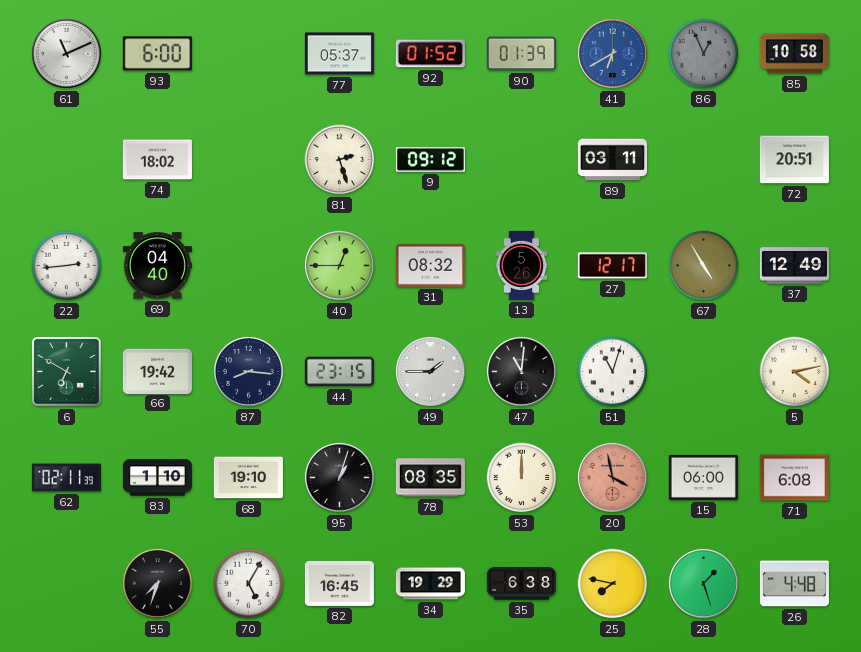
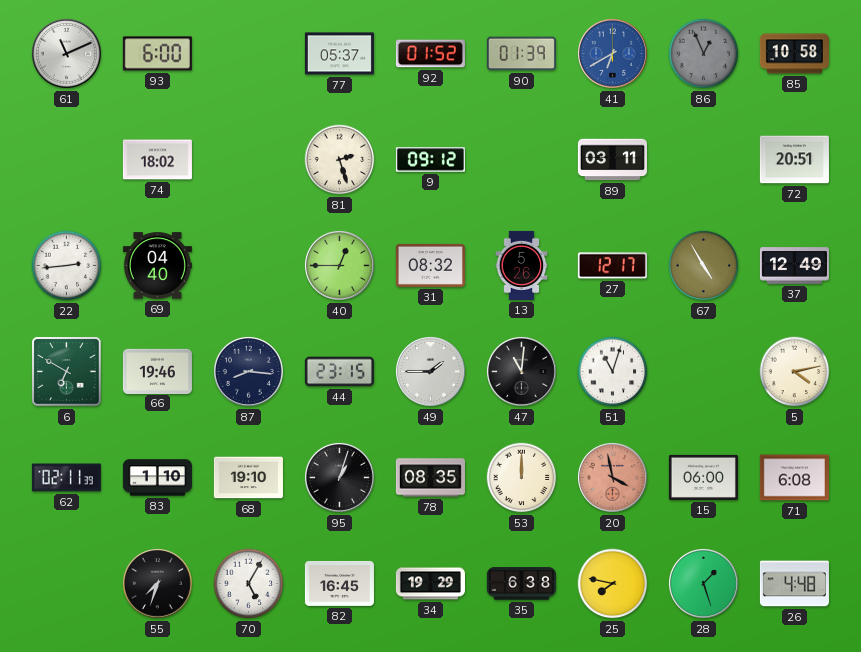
66: 19:42 -> 19:46 (157, 371)
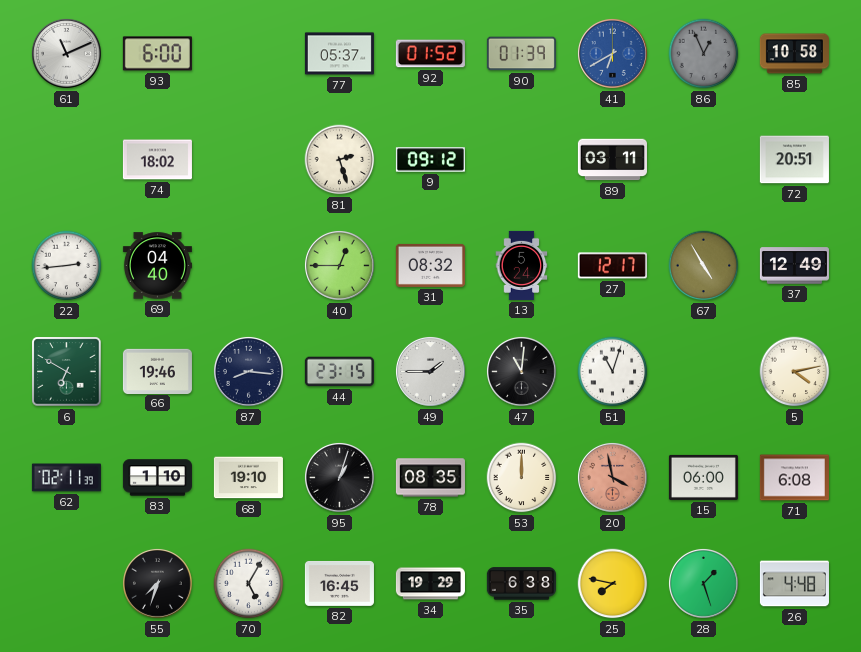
13: 5:26 -> 5:24 (522, 265)
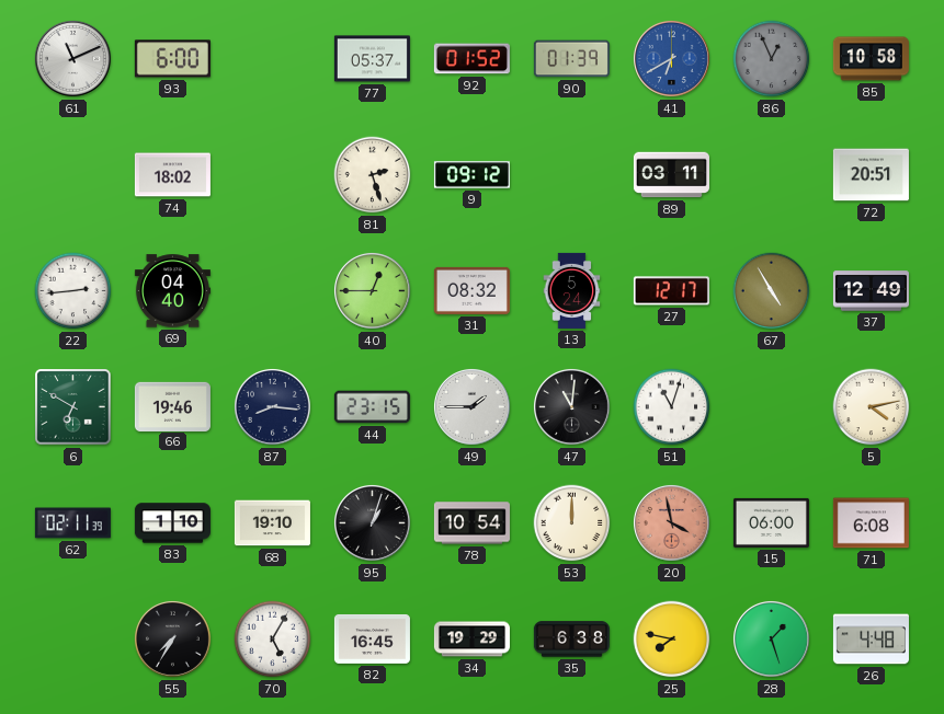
78: 08:35 -> 10:54 (471, 523)
55: 7:33 -> 7:35 (172, 638)
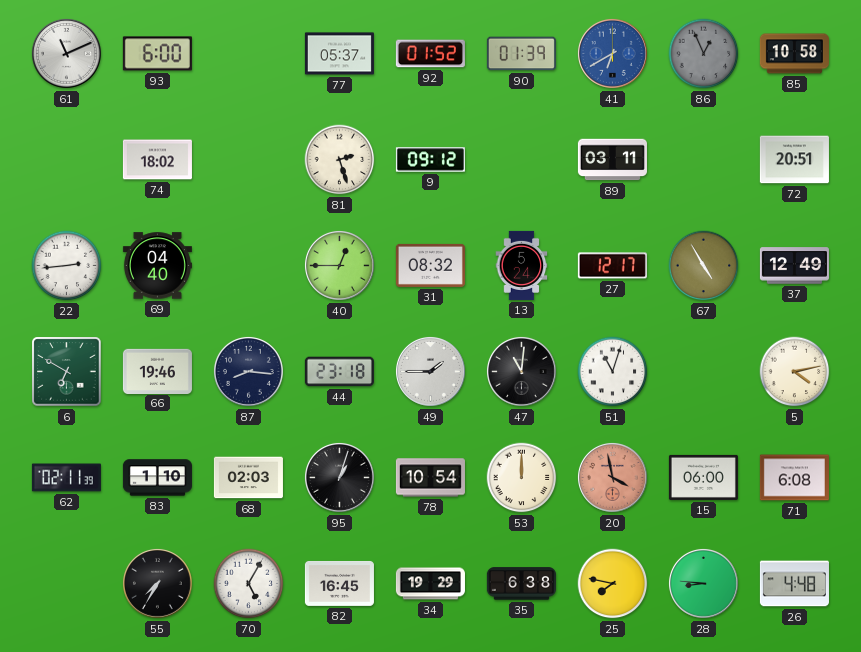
44: 23:15 -> 23:18 (339, 372)
68: 19:10 -> 02:03 (248, 478)
28: 1:27 -> 8:46 (703, 583)
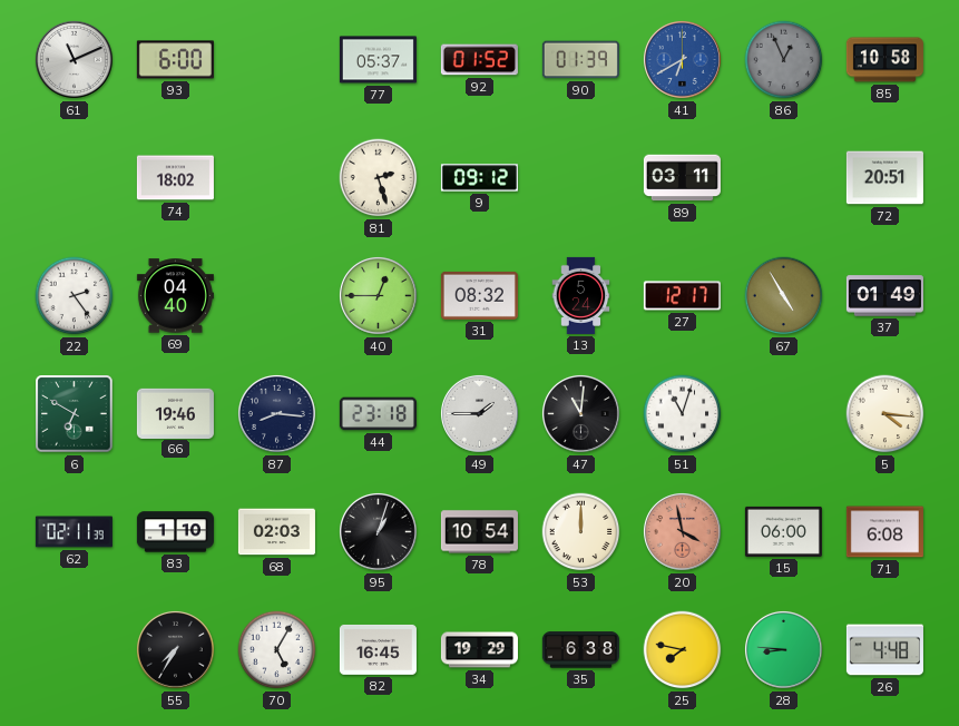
22: 2:44 -> 2:24 (75, 296)
37: 12:49 -> 01:49 (884, 296)
5: 4:13 -> 4:16 (885, 414)
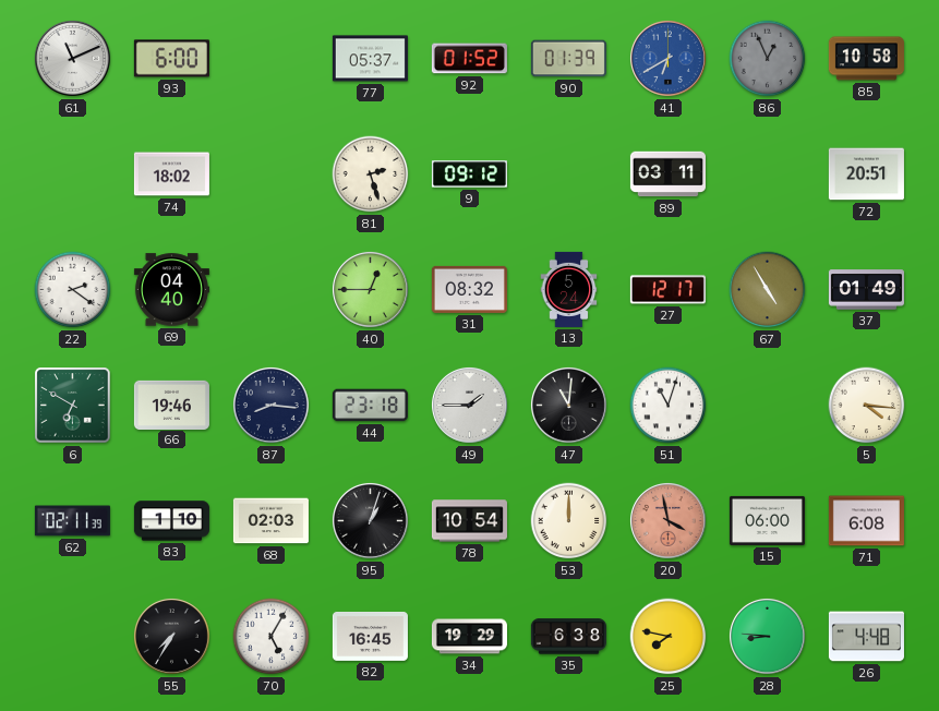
22: 2:24 -> 2:21 (73, 290)
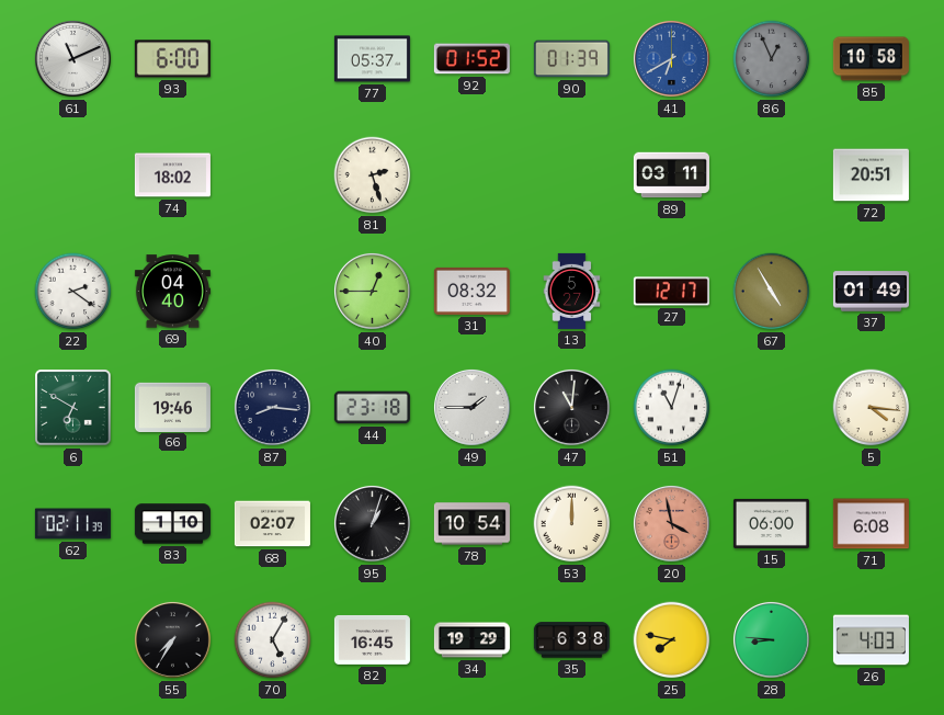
9: 09:12 -> none (469, 174)
13: 5:24 -> 5:27 (572, 291)
68: 02:03 -> 02:07 (272, 524)
26: 4:48 -> 4:03 (871, 640)
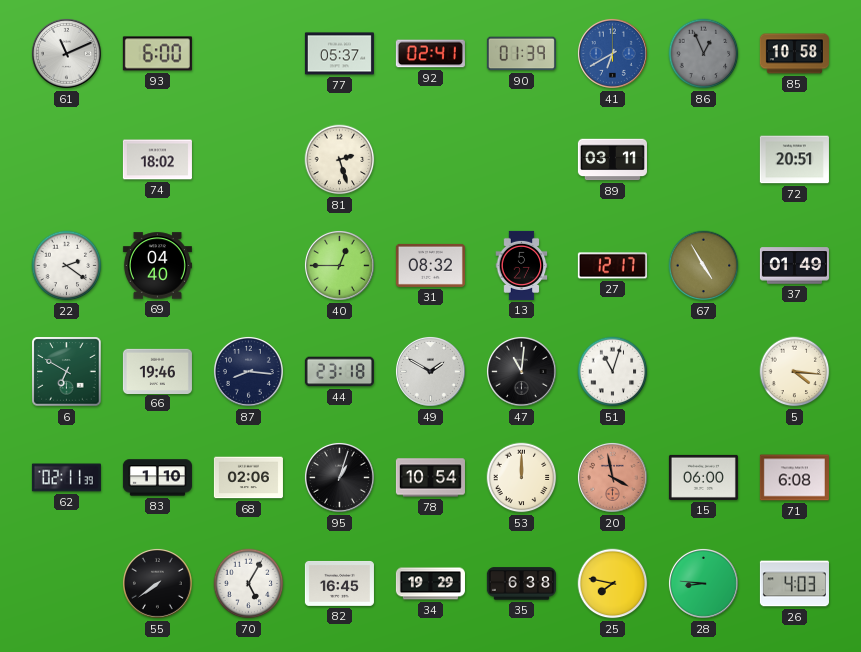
92: 01:52 -> 02:41 (430, 54)
49: 1:45 -> 1:50 (430, 371)
68: 02:07 -> 02:06 (248, 478)
55: 7:35 -> 7:39 (157, 583)
